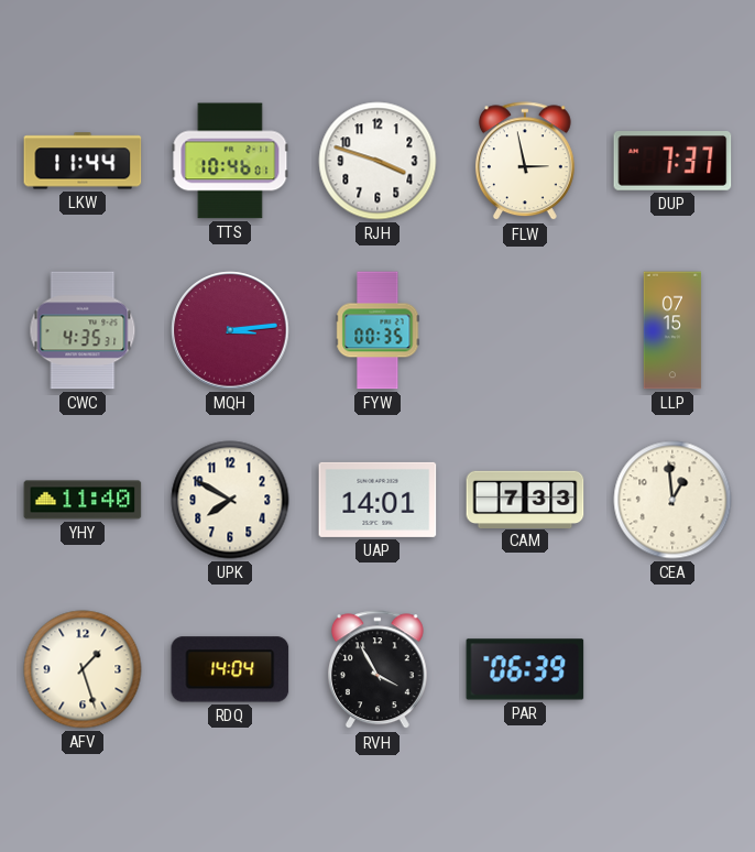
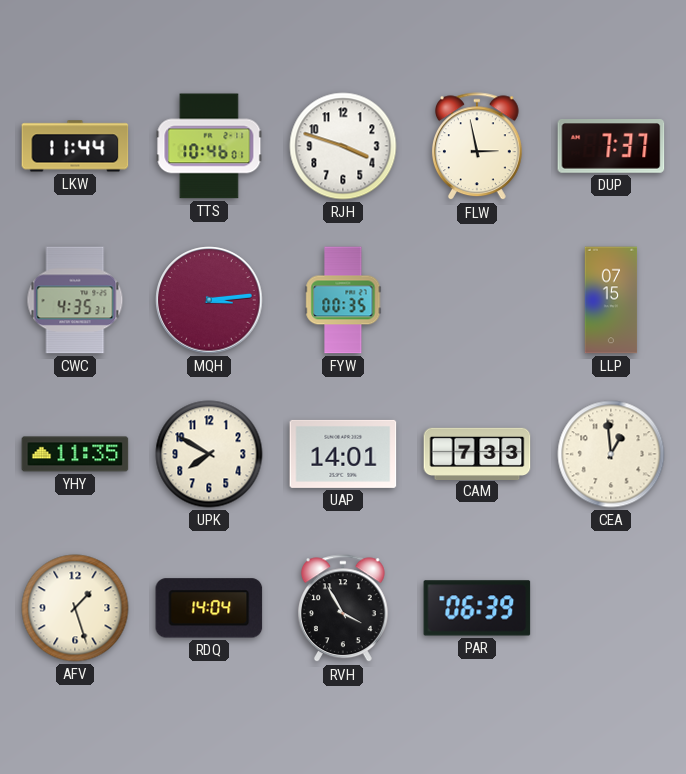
YHY: 11:40 -> 11:35 (75, 454)
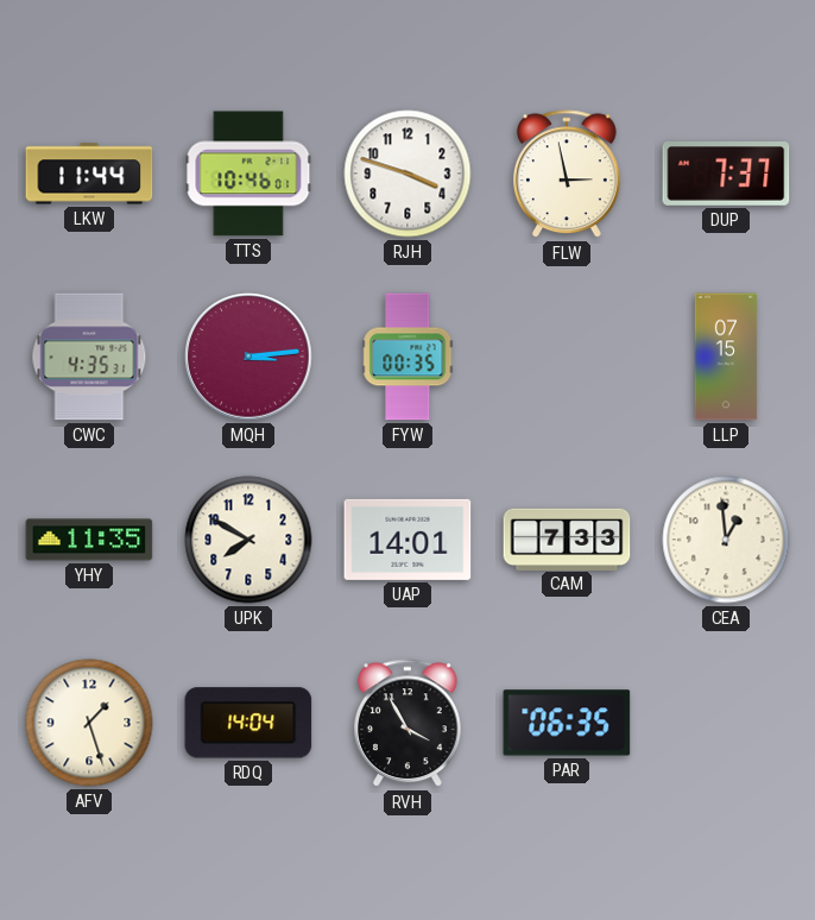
PAR: 06:39 -> 06:35 (567, 723)
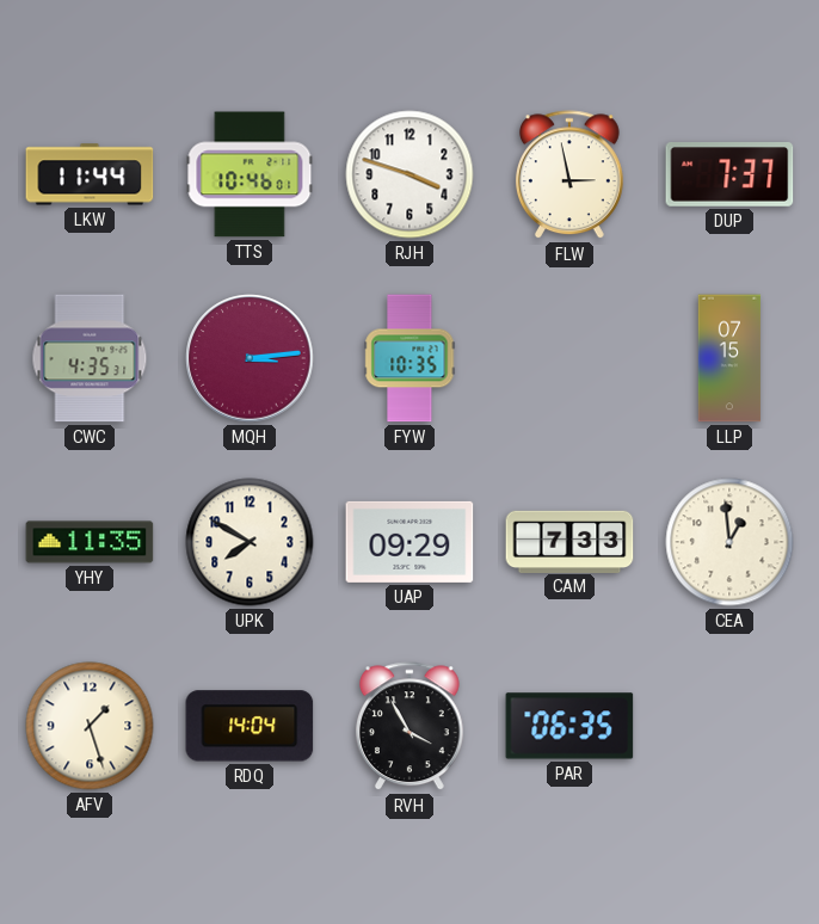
FYW: 00:35 -> 10:35 (410, 358)
UAP: 14:01 -> 09:29 (410, 542)
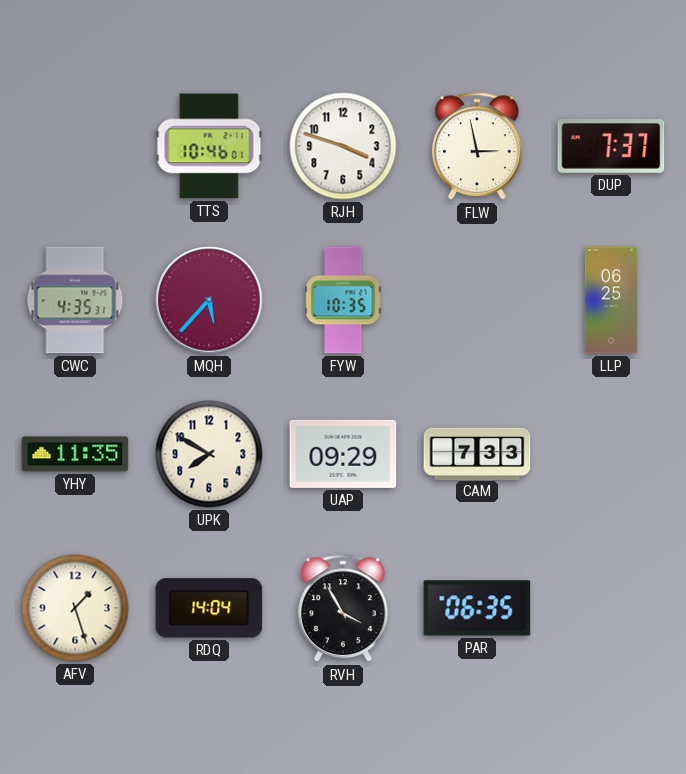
LKW: 11:44 -> none (90, 174)
MQH: 3:14 -> 5:37 (209, 300)
LLP: 07:15 -> 06:25 (611, 300)
CEA: 12:59 -> none (729, 542)
